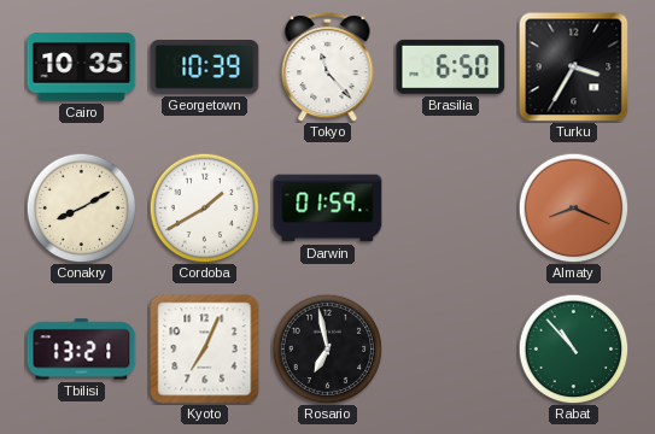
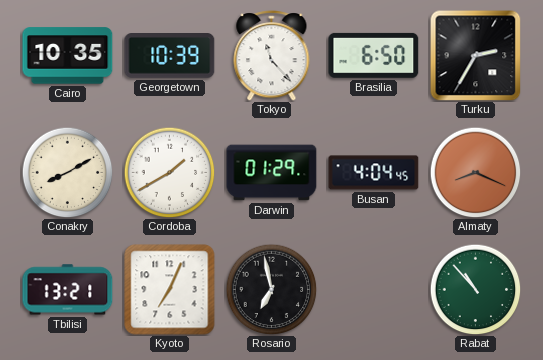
Turku: 3:35 -> 2:35 (475, 55)
Darwin: 01:59 -> 01:29 (272, 173)
Busan: none -> 4:04 (374, 173)
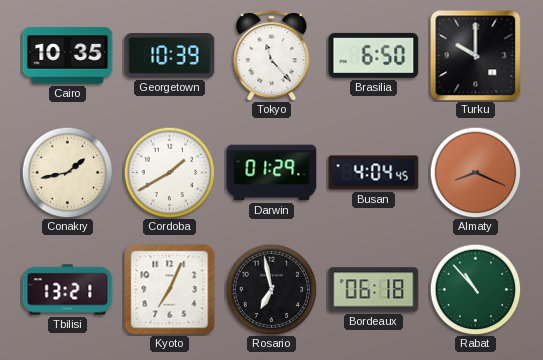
Turku: 2:35 -> 10:00 (475, 55)
Conakry: 8:10 -> 1:43 (67, 172)
Bordeaux: none -> 06:18 (374, 290)
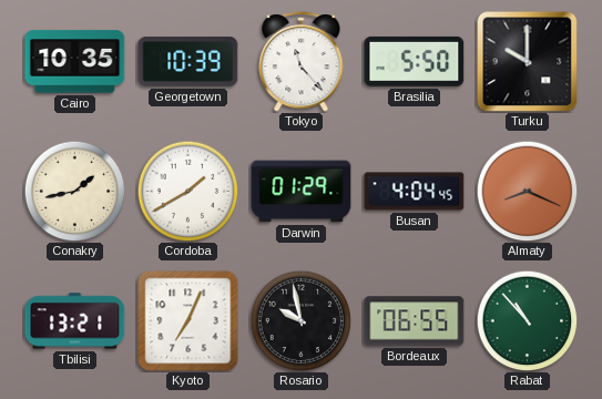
Brasilia: 6:50 -> 5:50 (415, 61)
Rosario: 6:58 -> 9:58 (300, 320)
Bordeaux: 06:18 -> 06:55 (415, 321)
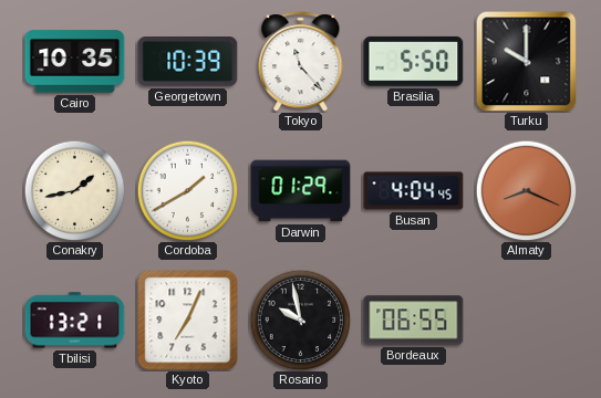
Rabat: 10:53 -> none (527, 320)
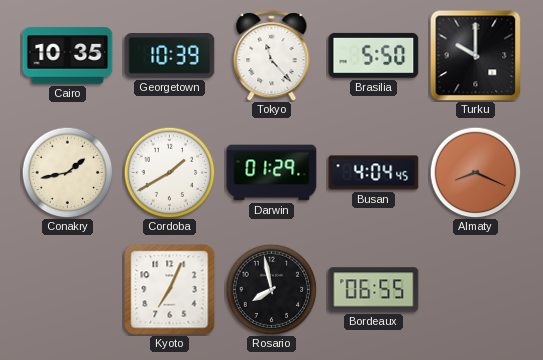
Tbilisi: 13:21 -> none (75, 321)
Rosario: 9:58 -> 7:58 (271, 289)
